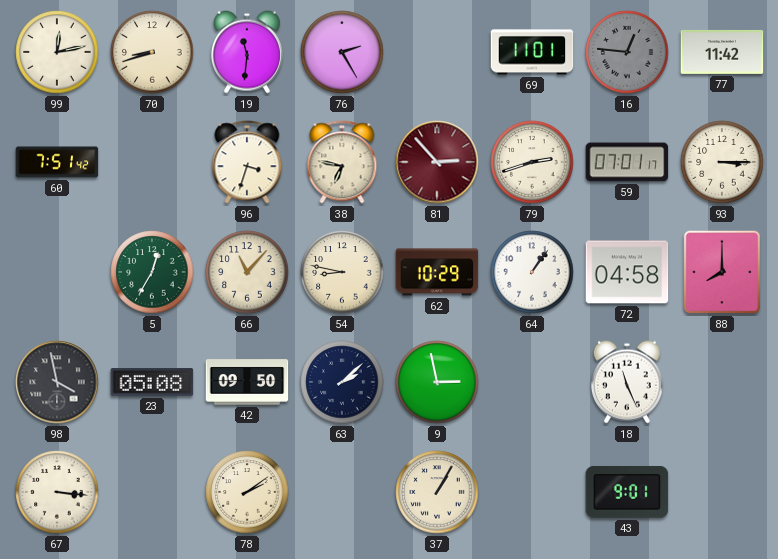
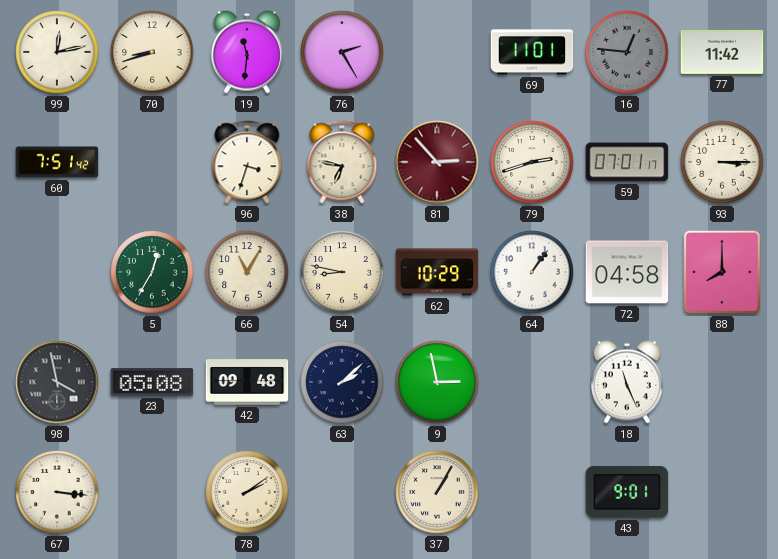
66: 11:07 -> 11:05 (247, 272)
42: 09:50 -> 09:48 (247, 382)
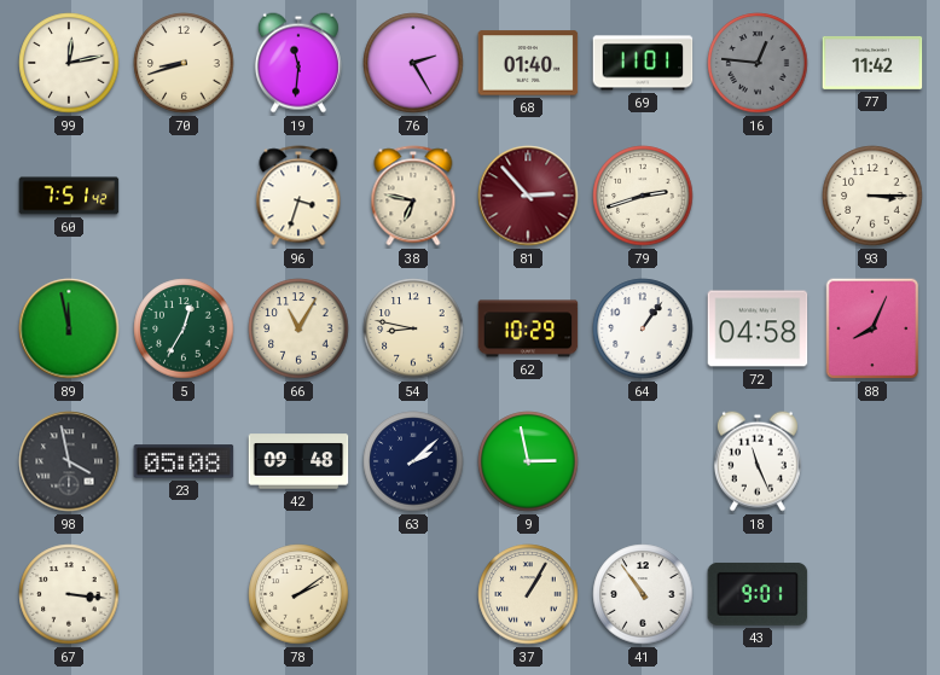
68: none -> 01:40 (528, 63)
59: 07:01 -> none (627, 162)
89: none -> 11:58 (69, 328)
88: 8:00 -> 8:04 (872, 328)
41: none -> 10:54 (643, 594)
